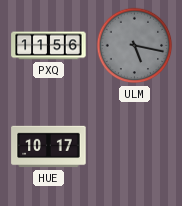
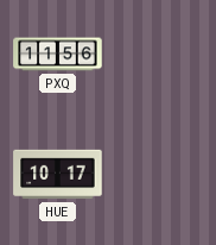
ULM: 5:17 -> none (135, 46)
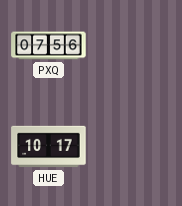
PXQ: 11:56 -> 07:56 (49, 46)
